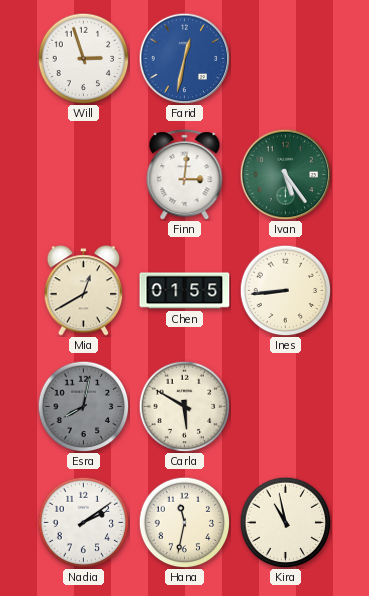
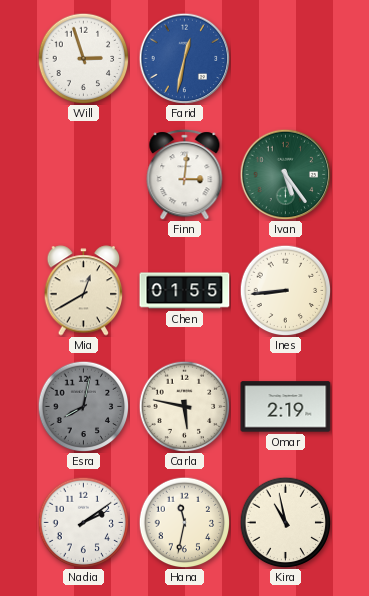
Carla: 5:50 -> 5:47 (184, 406)
Omar: none -> 2:19 (286, 407)
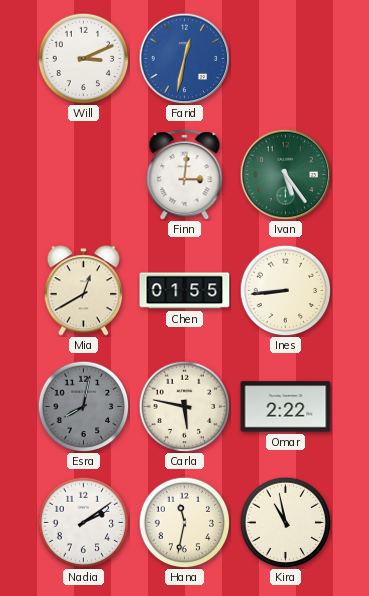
Will: 2:57 -> 3:11 (83, 58)
Omar: 2:19 -> 2:22 (286, 407)
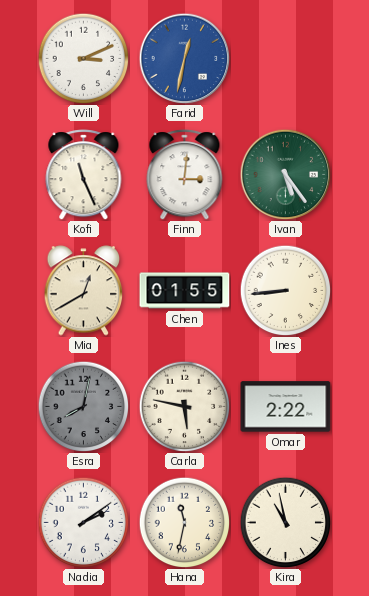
Kofi: none -> 11:26 (84, 175)
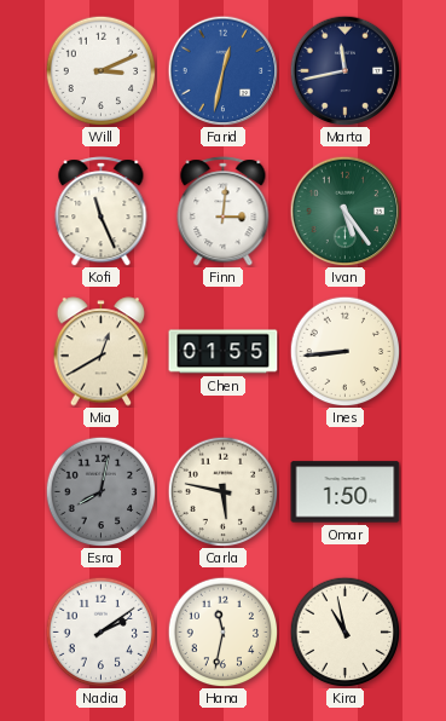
Marta: none -> 11:43 (344, 70)
Omar: 2:22 -> 1:50 (346, 492)
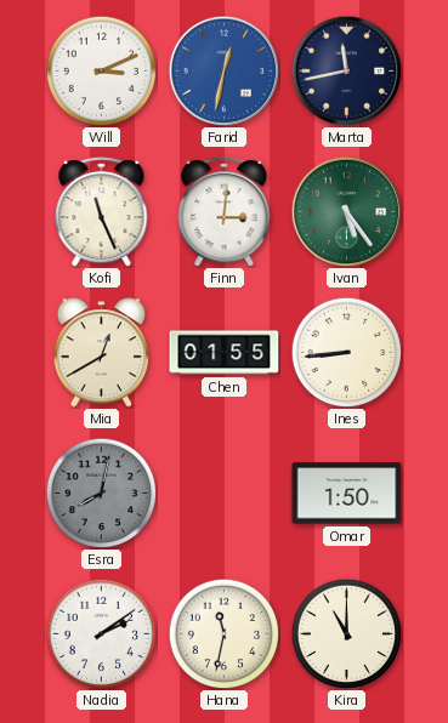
Carla: 5:47 -> none (222, 491)
Kira: 10:58 -> 11:00 (346, 633)
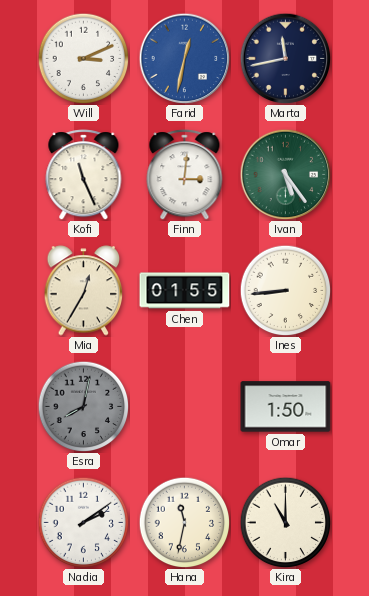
Mia: 12:40 -> 12:35 (84, 291)
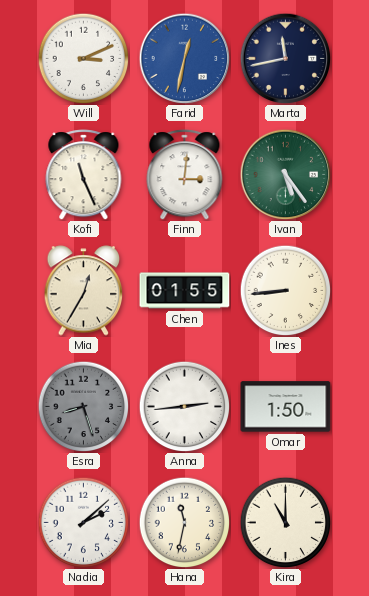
Esra: 8:02 -> 8:27 (83, 406)
Anna: none -> 2:44 (184, 406)
Nadia: 2:09 -> 2:08 (83, 522)
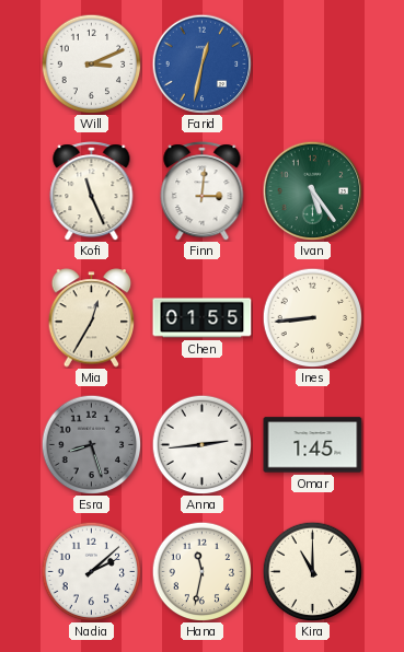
Marta: 11:43 -> none (285, 58)
Omar: 1:50 -> 1:45 (313, 445)
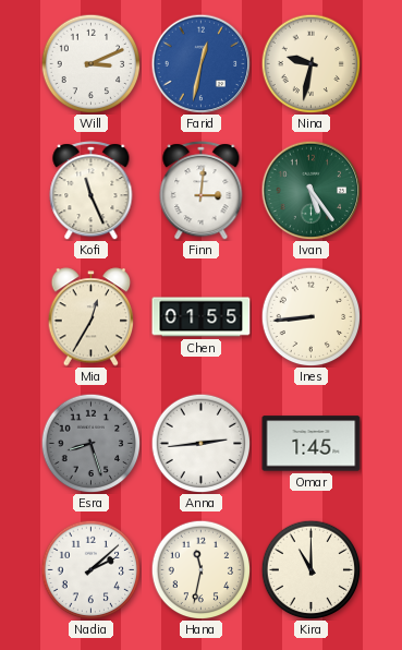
Nina: none -> 9:32 (310, 63)
